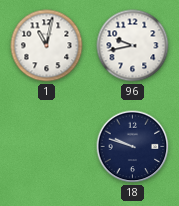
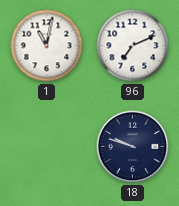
96: 9:43 -> 7:11 (133, 46)
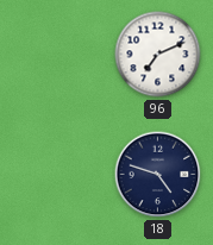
1: 11:02 -> none (47, 46)
18: 9:48 -> 4:48 (158, 175)
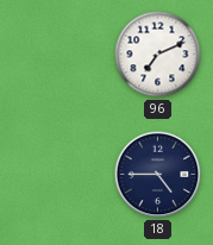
18: 4:48 -> 4:45 (158, 175)
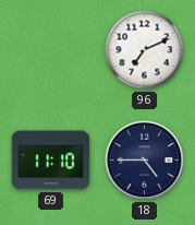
69: none -> 11:10 (51, 161)
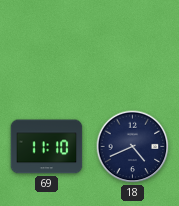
96: 7:11 -> none (145, 50)
18: 4:45 -> 4:41 (133, 147)
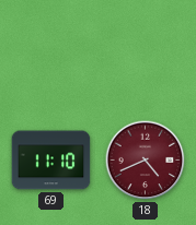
18 dial: navy -> burgundy (146, 161)
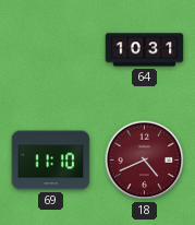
64: none -> 10:31 (145, 50)
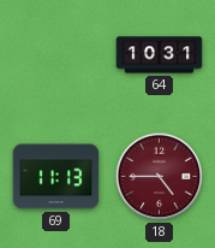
69: 11:10 -> 11:13 (56, 177)
18: 4:41 -> 4:45 (160, 177)
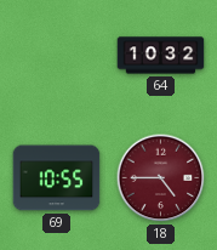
64: 10:31 -> 10:32 (161, 56)
69: 11:13 -> 10:55 (57, 178)
